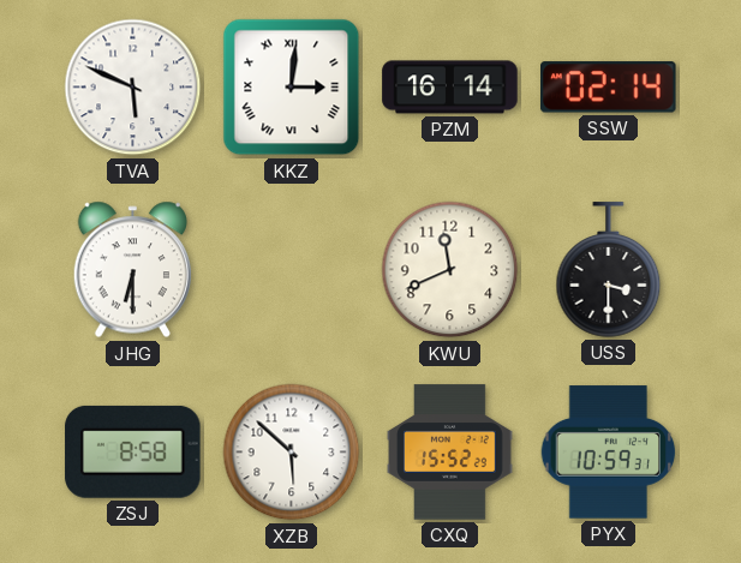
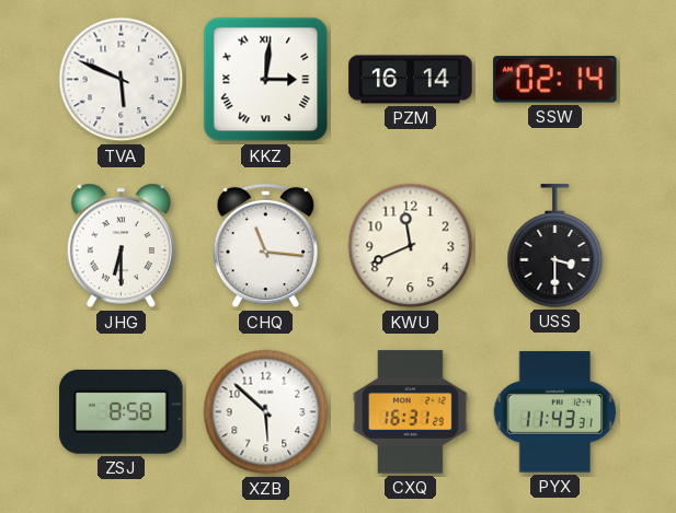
CHQ: none -> 11:16 (265, 246)
CXQ: 15:52 -> 16:31 (411, 412)
PYX: 10:59 -> 11:43 (555, 412)
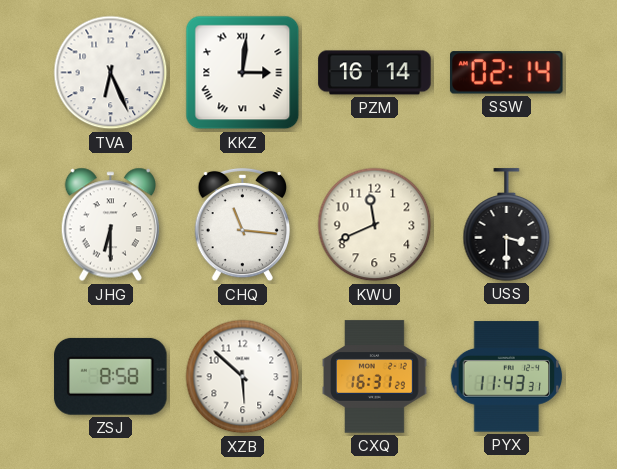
TVA: 5:49 -> 6:26 (111, 73)
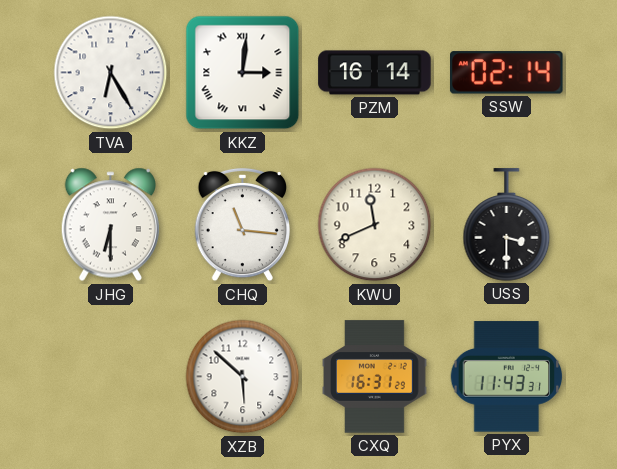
TVA: 6:26 -> 6:25 (111, 73)
ZSJ: 8:58 -> none (111, 376)
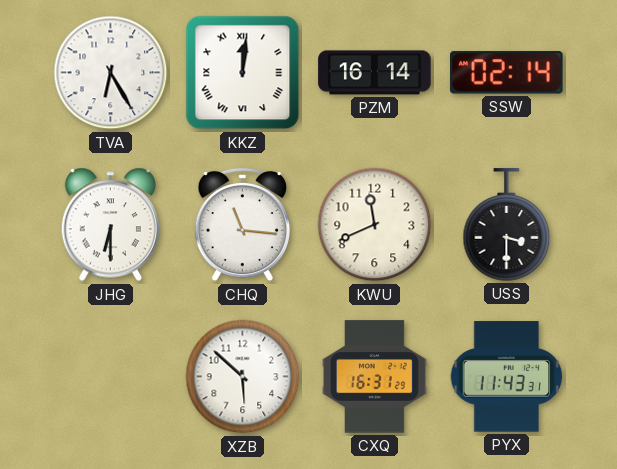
KKZ: 3:01 -> 12:01 (243, 73)
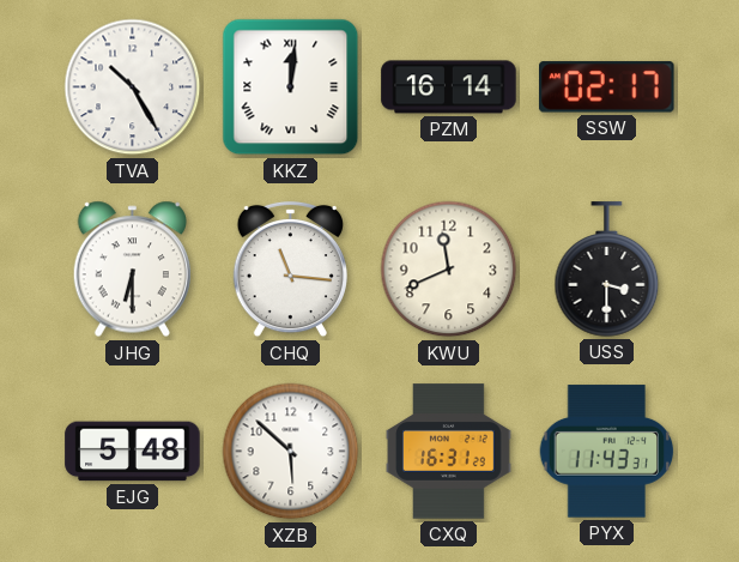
TVA: 6:25 -> 10:25 (133, 87)
SSW: 02:14 -> 02:17 (607, 87)
EJG: none -> 5:48 (133, 452)
